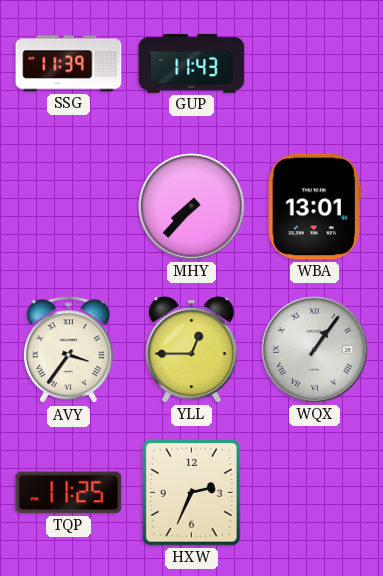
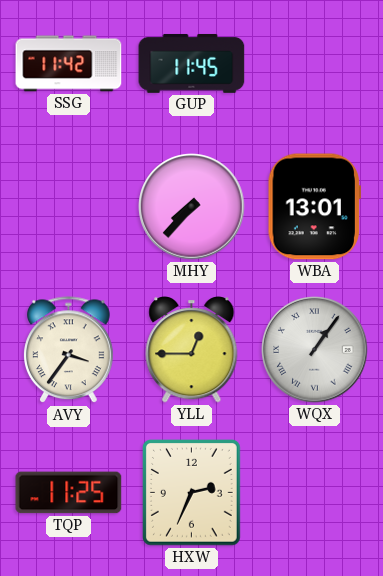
SSG: 11:39 -> 11:42 (69, 64)
GUP: 11:43 -> 11:45 (192, 63)
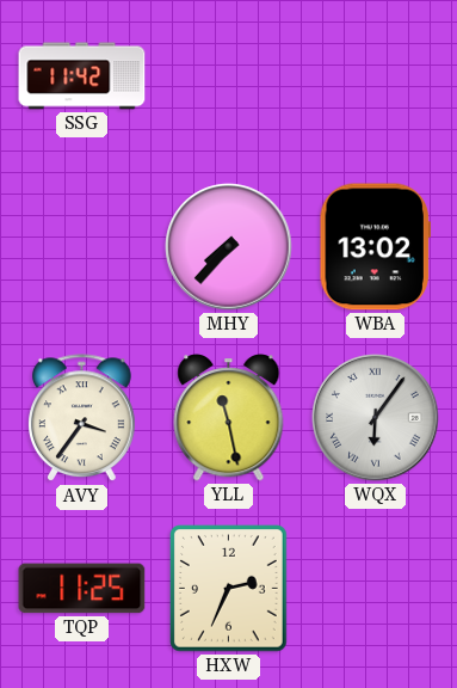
GUP: 11:45 -> none (192, 63)
WBA: 13:01 -> 13:02 (375, 247)
YLL: 12:45 -> 11:28 (229, 418)
WQX: 1:06 -> 6:06 (376, 418)
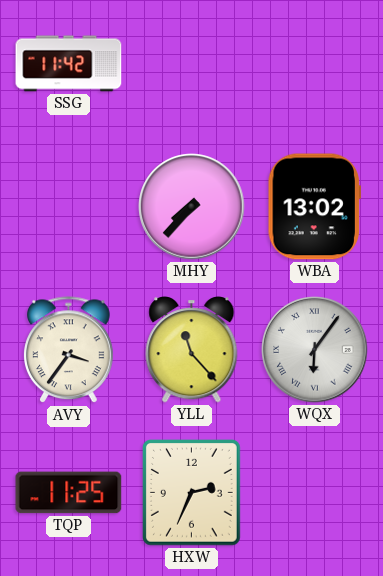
YLL: 11:28 -> 11:23 (192, 350)
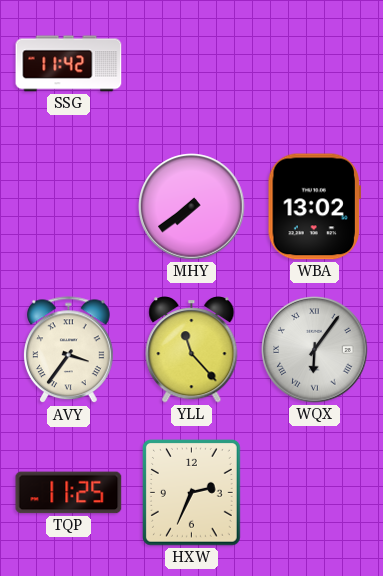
MHY: 7:37 -> 7:39 (192, 207)
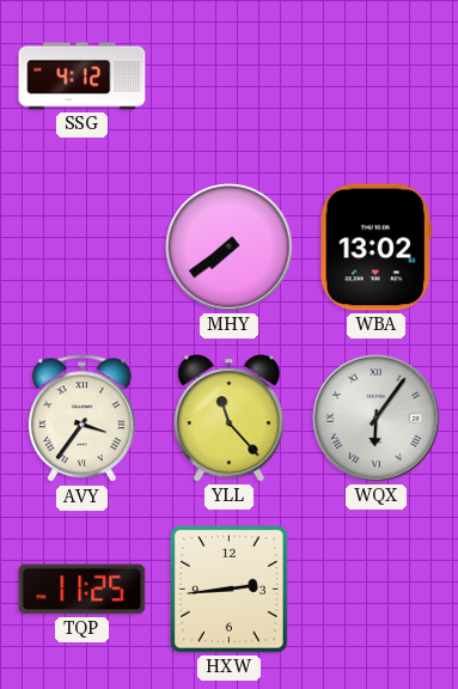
SSG: 11:42 -> 4:12 (83, 77)
HXW: 2:34 -> 2:44 (230, 590)
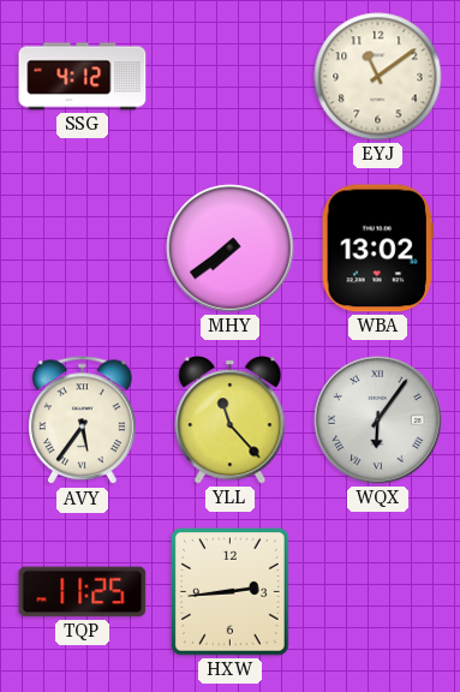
EYJ: none -> 11:09 (378, 77)
AVY: 3:36 -> 5:36 (83, 420)
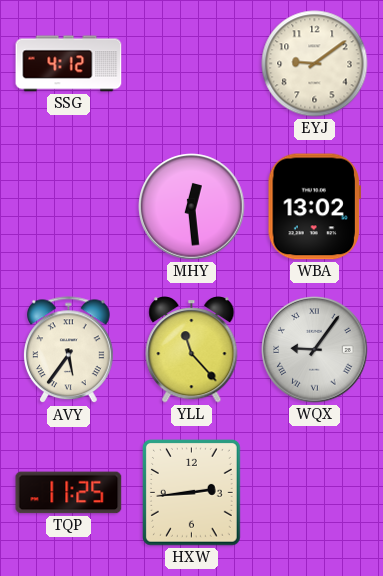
EYJ: 11:09 -> 9:09 (315, 64)
MHY: 7:39 -> 12:29 (192, 207)
WQX: 6:06 -> 9:06 (315, 350)
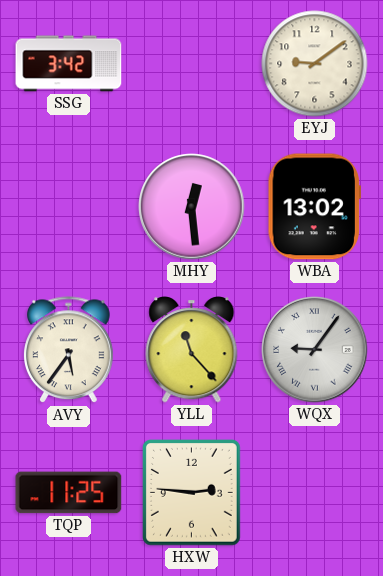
SSG: 4:12 -> 3:42 (69, 64)
HXW: 2:44 -> 2:46 (192, 493)
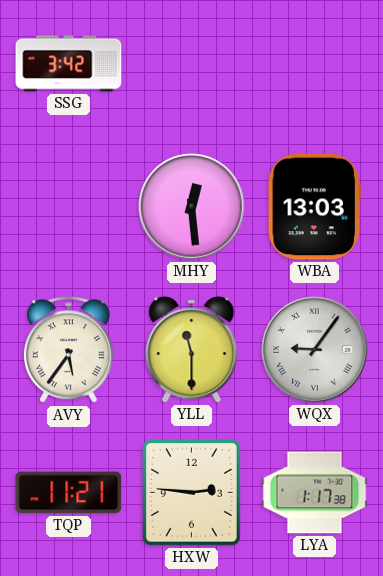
EYJ: 9:09 -> none (315, 64)
WBA: 13:02 -> 13:03 (314, 207)
YLL: 11:23 -> 11:30 (192, 350)
TQP: 11:25 -> 11:21 (69, 493)
LYA: none -> 1:17 (315, 493)
